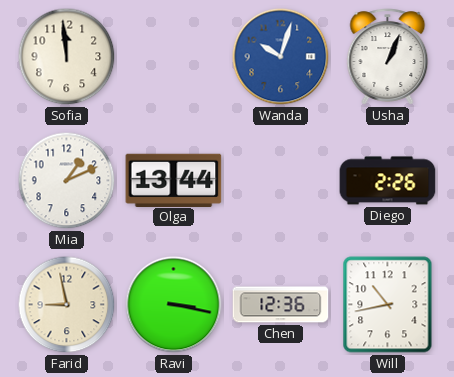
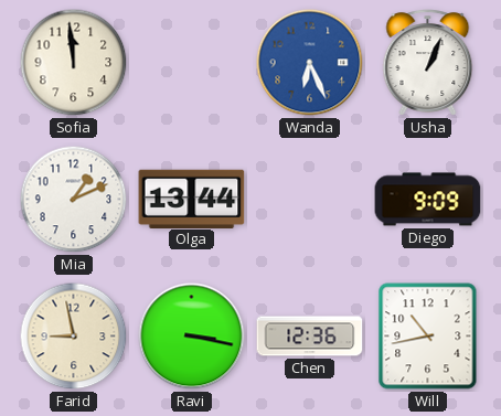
Wanda: 10:03 -> 6:26 (310, 63)
Diego: 2:26 -> 9:09 (428, 200)
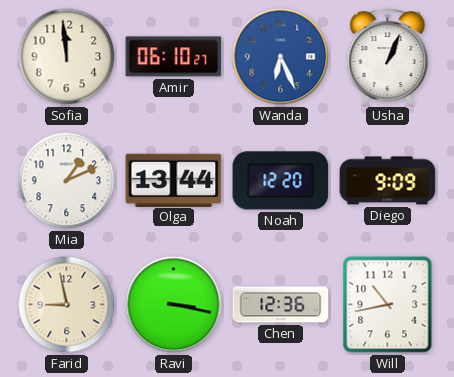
Amir: none -> 06:10 (174, 57)
Noah: none -> 12:20 (281, 181)
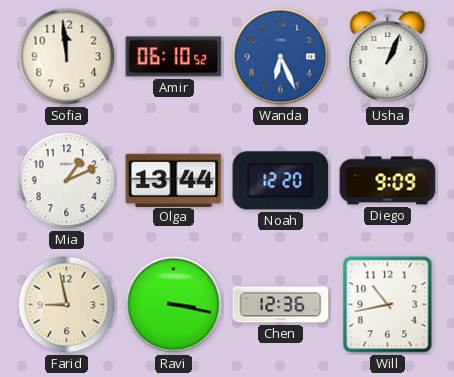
Amir: 06:10:27 -> 06:10:52 (174, 57)
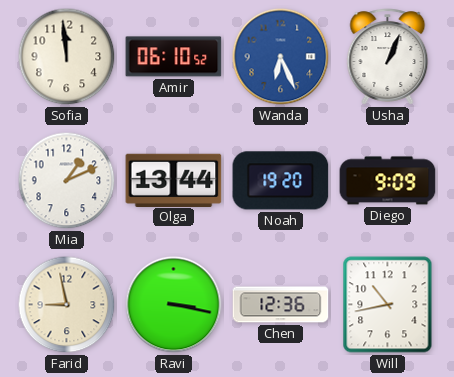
Noah: 12:20 -> 19:20 (281, 181)
